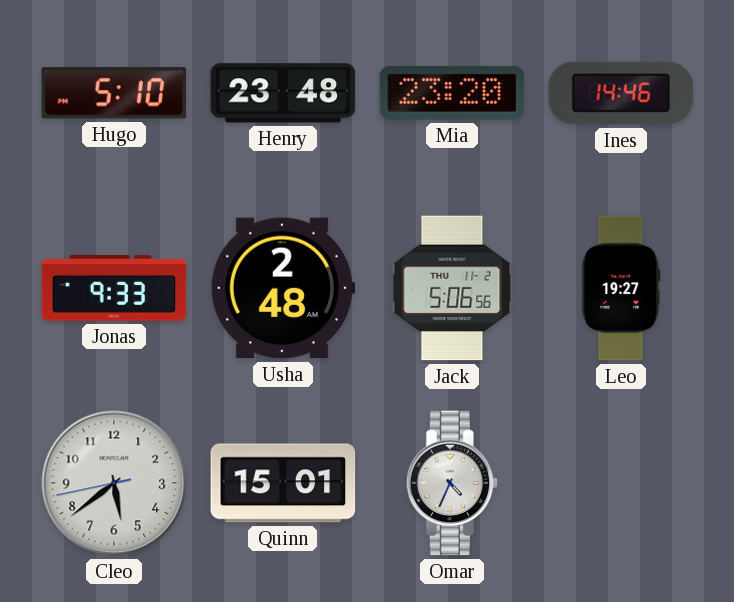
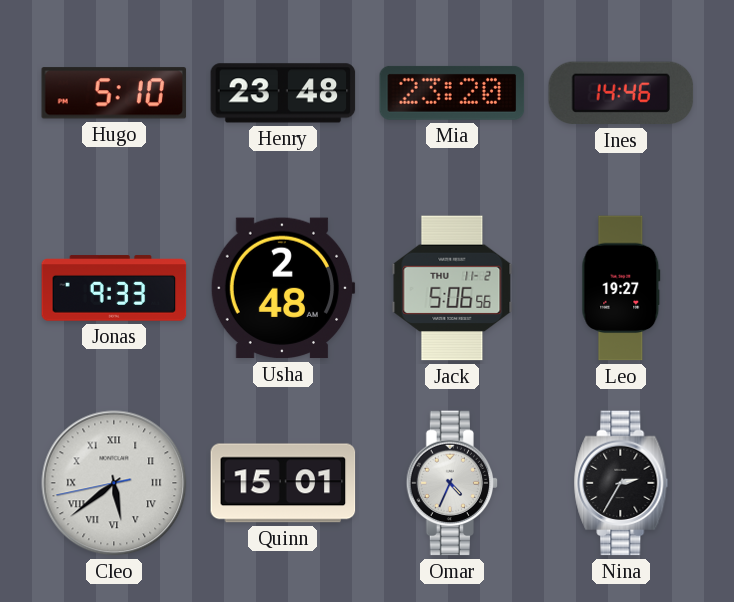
Cleo numerals: Arabic -> Roman (114, 483)
Nina: none -> 2:35 (621, 483)
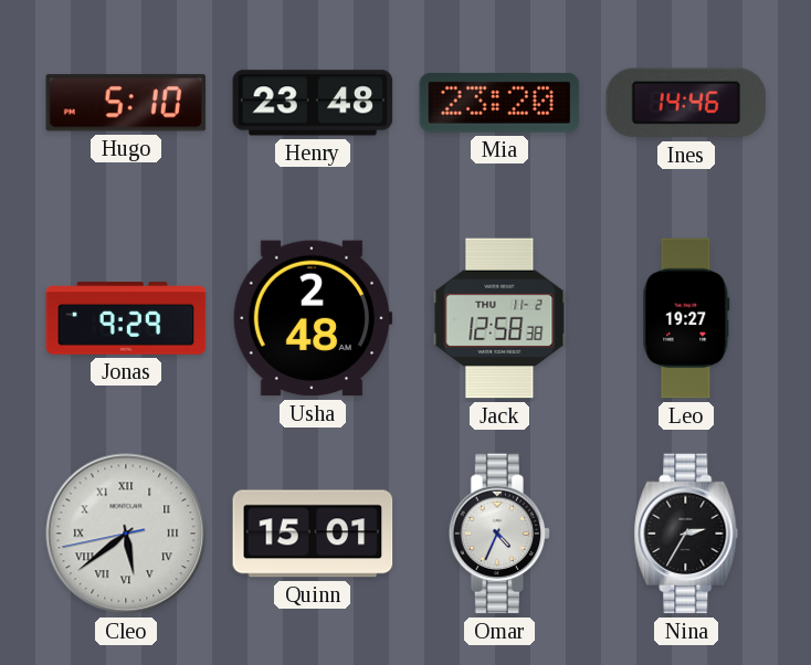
Jonas: 9:33 -> 9:29 (126, 318)
Jack: 5:06 -> 12:58 (499, 318)
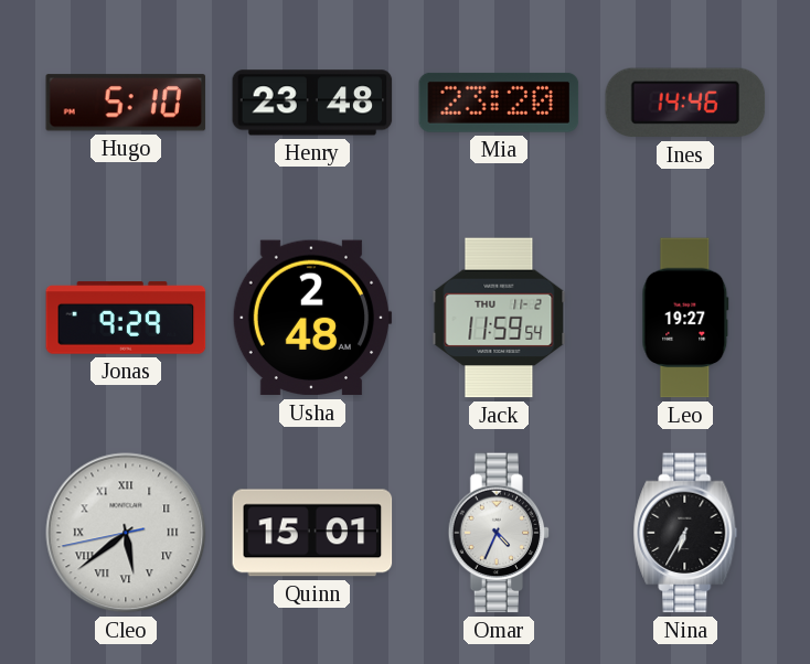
Jack: 12:58 -> 11:59 (499, 318)
Nina: 2:35 -> 6:35 (685, 533)
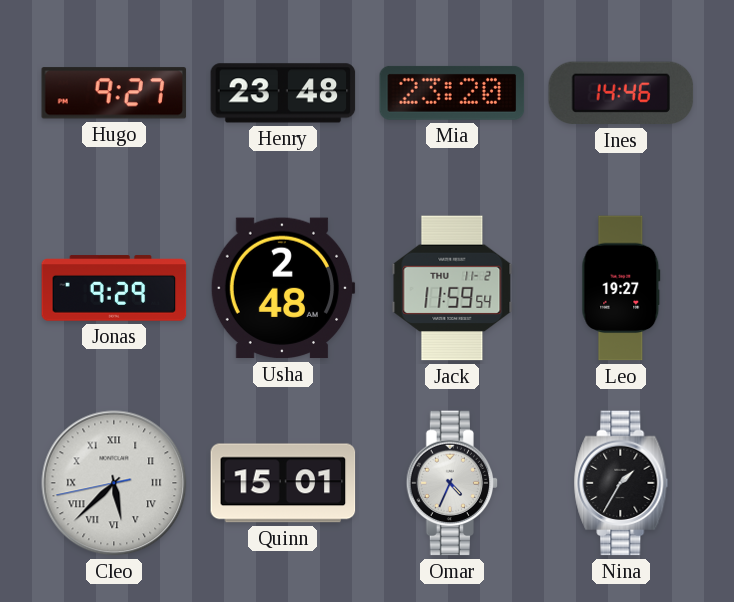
Hugo: 5:10 -> 9:27 (114, 93)
Cleo: 5:38 -> 5:37 (114, 483)
Nina: 6:35 -> 1:35 (621, 483)
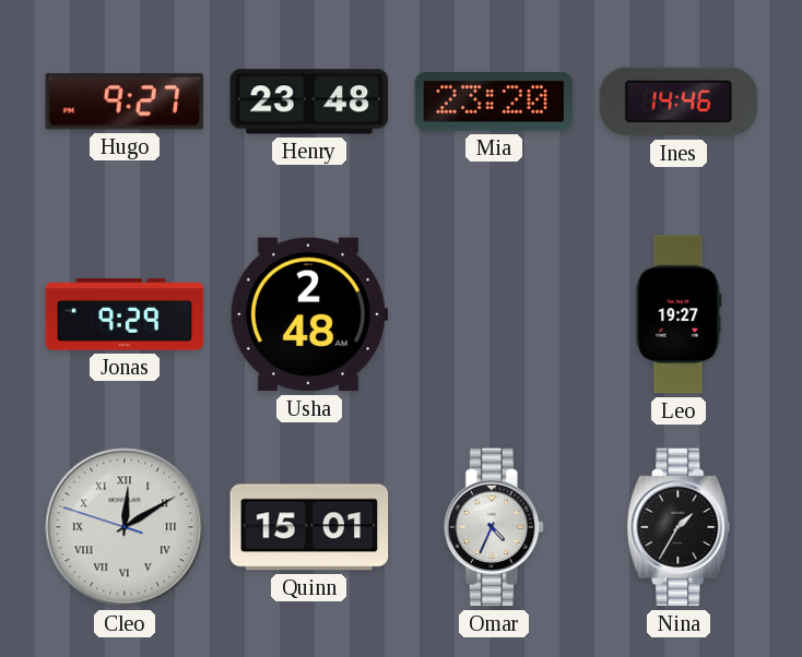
Jack: 11:59 -> none (452, 288)
Cleo: 5:37 -> 12:09 (125, 527)
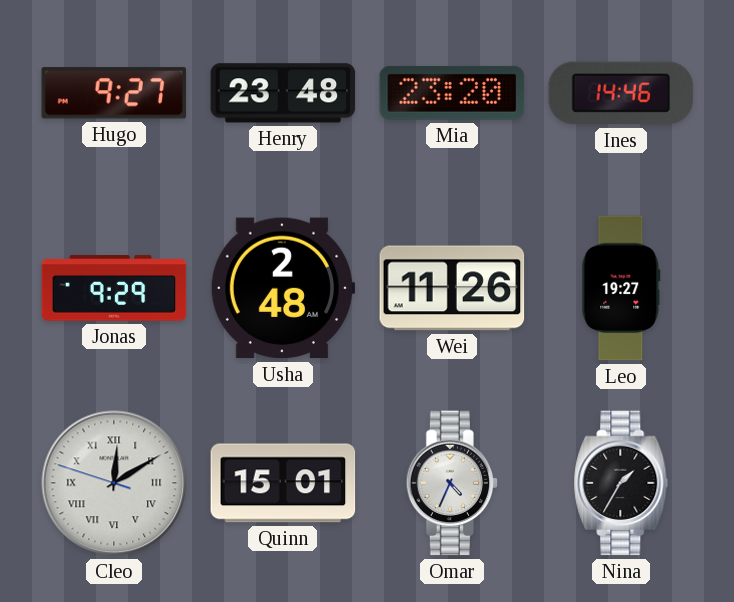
Wei: none -> 11:26 (452, 288)
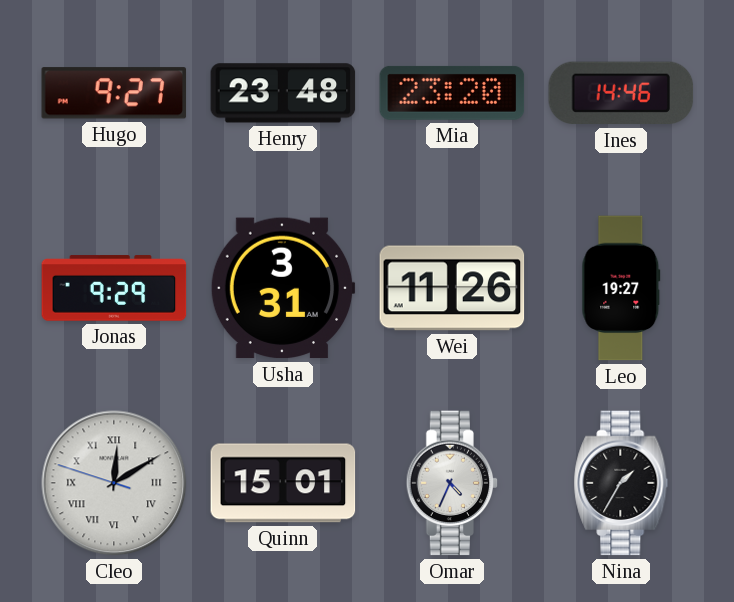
Usha: 2:48 -> 3:31 (283, 288)
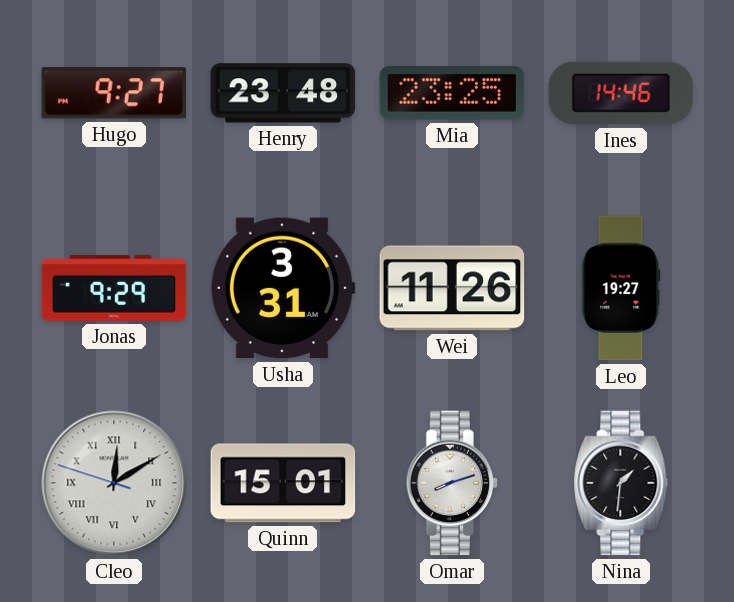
Mia: 23:20 -> 23:25 (452, 93)
Omar: 4:34 -> 8:12 (452, 483)
Nina: 1:35 -> 1:31 (621, 483)
